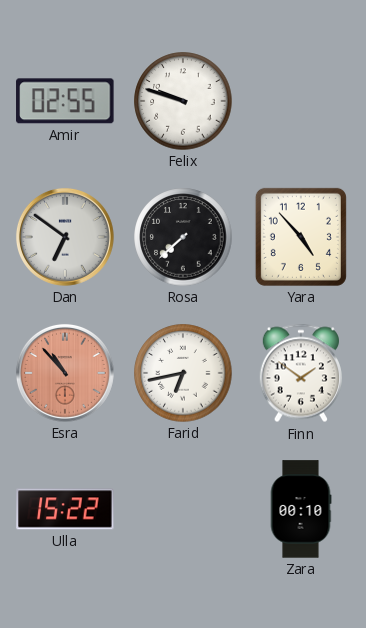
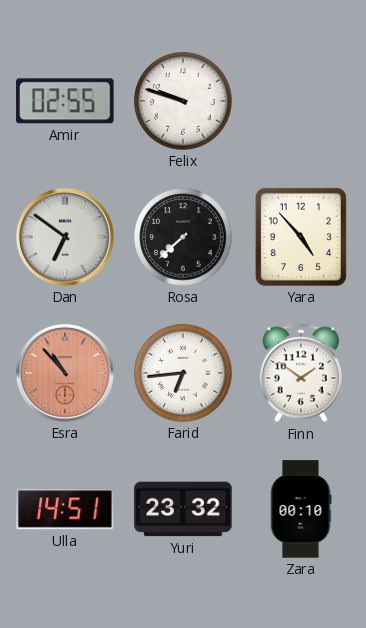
Farid: 6:43 -> 6:44 (183, 373)
Ulla: 15:22 -> 14:51 (65, 509)
Yuri: none -> 23:32 (183, 509)
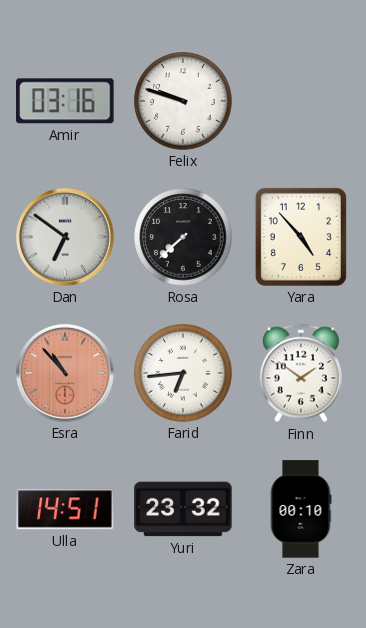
Amir: 02:55 -> 03:16 (65, 101)
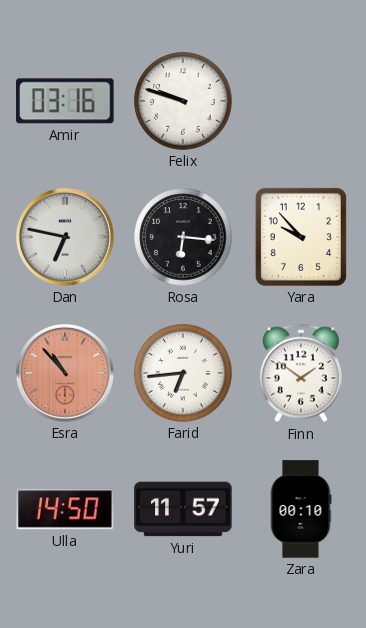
Dan: 6:51 -> 6:47 (65, 237)
Rosa: 7:38 -> 6:16 (183, 237)
Yara: 4:53 -> 9:53 (301, 237)
Ulla: 14:51 -> 14:50 (65, 509)
Yuri: 23:32 -> 11:57 (183, 509)
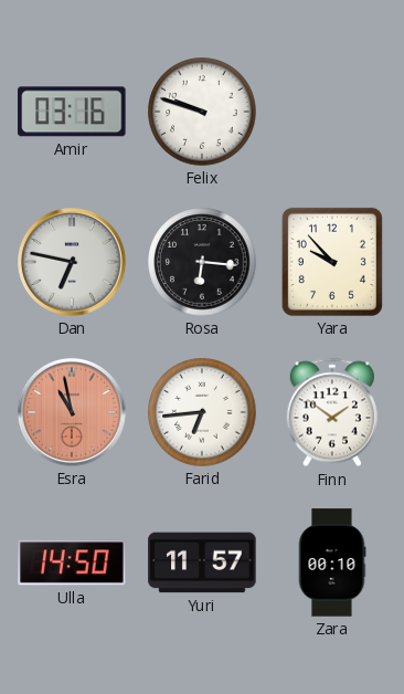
Esra: 10:53 -> 10:58 (72, 412)
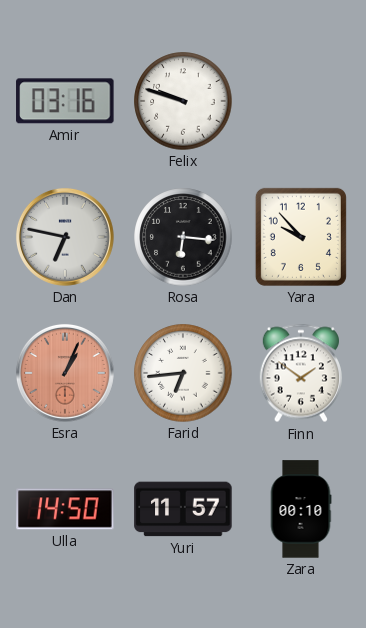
Esra: 10:58 -> 1:04 (65, 373)
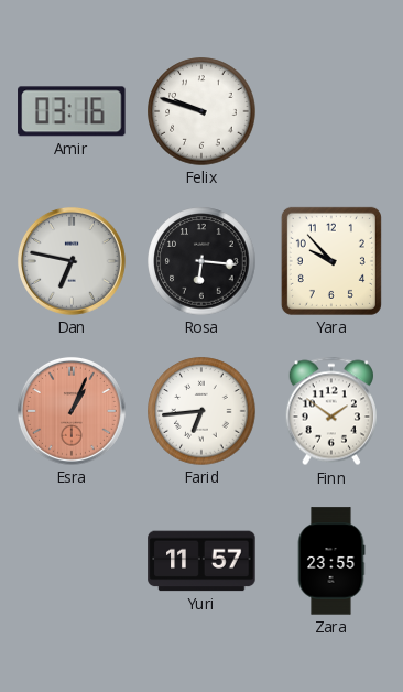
Ulla: 14:50 -> none (65, 509)
Zara: 00:10 -> 23:55 (331, 561)
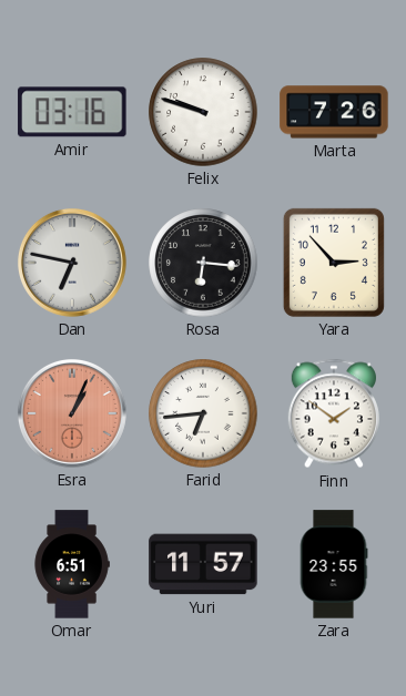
Marta: none -> 7:26 (334, 112)
Yara: 9:53 -> 2:53 (334, 263)
Omar: none -> 6:51 (72, 564)
